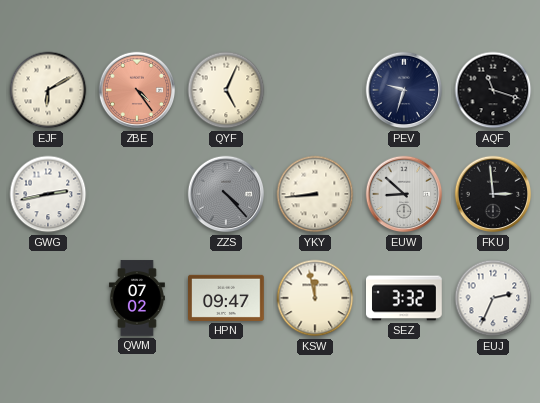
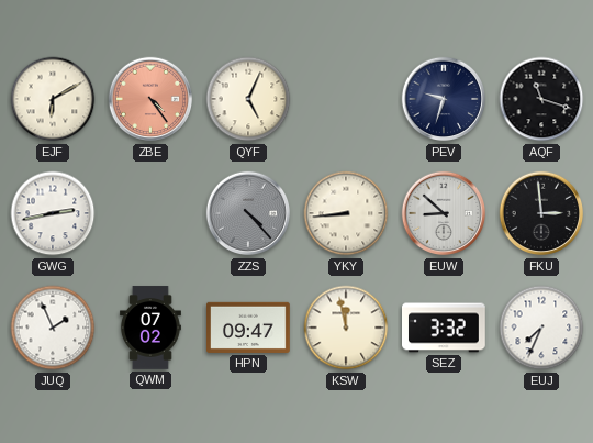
JUQ: none -> 1:56 (53, 328)
EUJ: 2:34 -> 7:34 (541, 328)
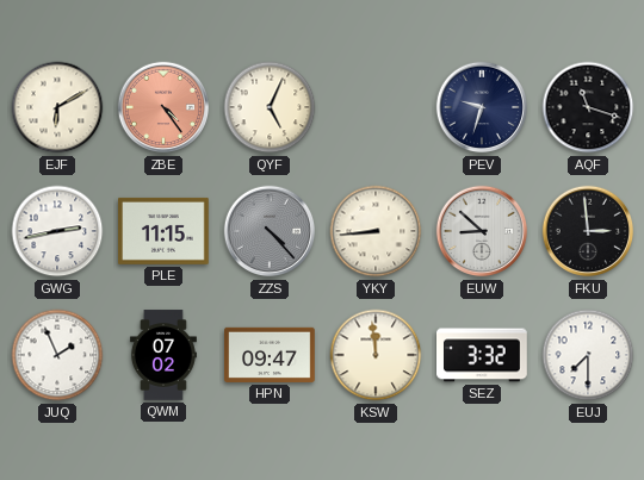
PLE: none -> 11:15 (165, 231)
KSW: 11:58 -> 11:59 (376, 355)
EUJ: 7:34 -> 7:30 (588, 355)
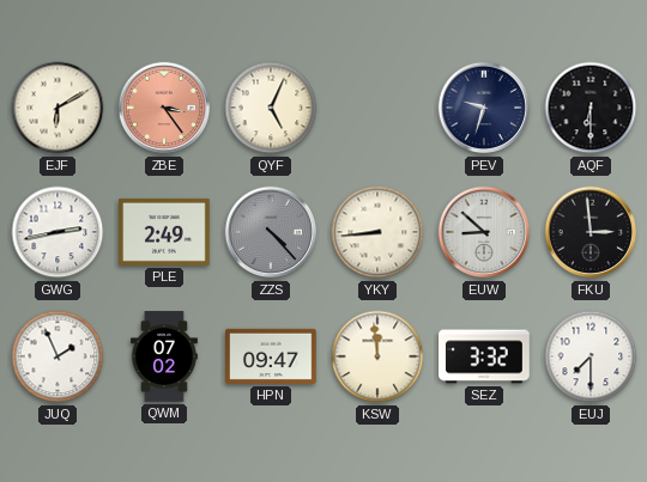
ZBE: 4:24 -> 3:24 (164, 108)
AQF: 11:18 -> 6:30 (591, 108)
PLE: 11:15 -> 2:49 (165, 232)
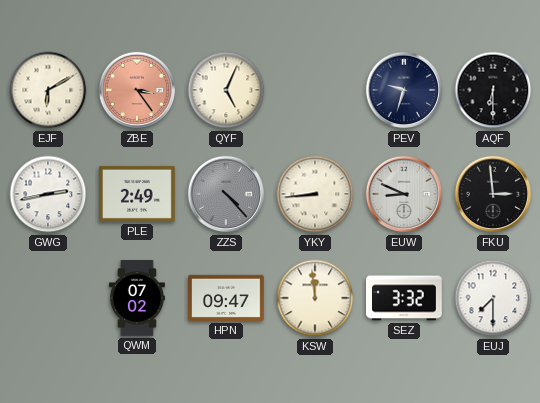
EUW: 8:52 -> 8:49 (404, 194)
JUQ: 1:56 -> none (58, 356)
